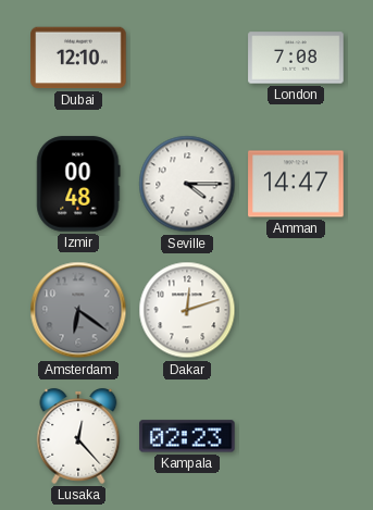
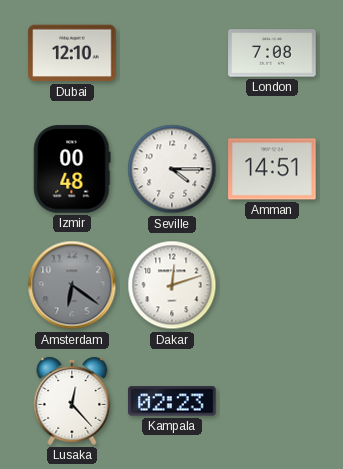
Amman: 14:47 -> 14:51 (272, 169)
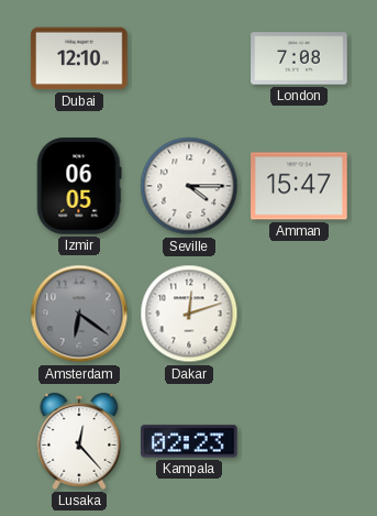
Izmir: 00:48 -> 06:05 (79, 186)
Amman: 14:51 -> 15:47 (299, 186)
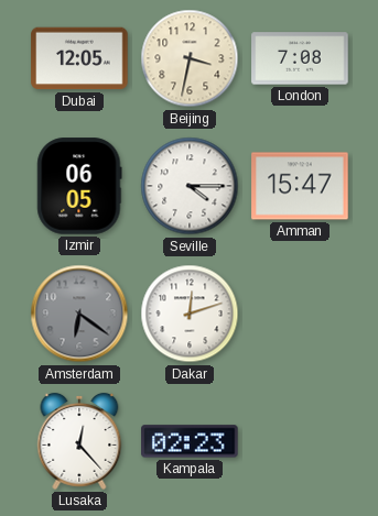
Dubai: 12:10 -> 12:05 (79, 58)
Beijing: none -> 3:32 (190, 58)
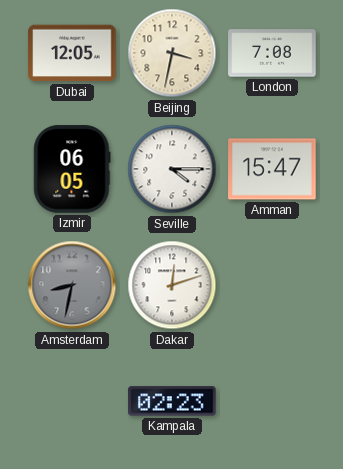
Amsterdam: 6:21 -> 8:32 (72, 285)
Lusaka: 12:23 -> none (79, 441)
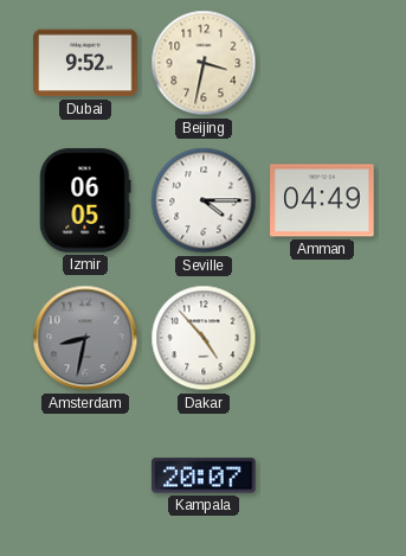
Dubai: 12:05 -> 9:52 (85, 63)
London: 7:08 -> none (272, 53)
Amman: 15:47 -> 04:49 (322, 200)
Dakar: 12:12 -> 4:53 (204, 338)
Kampala: 02:23 -> 20:07 (204, 475)
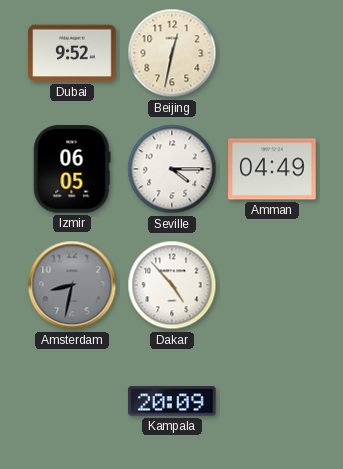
Beijing: 3:32 -> 12:32 (172, 53)
Kampala: 20:07 -> 20:09 (172, 401)
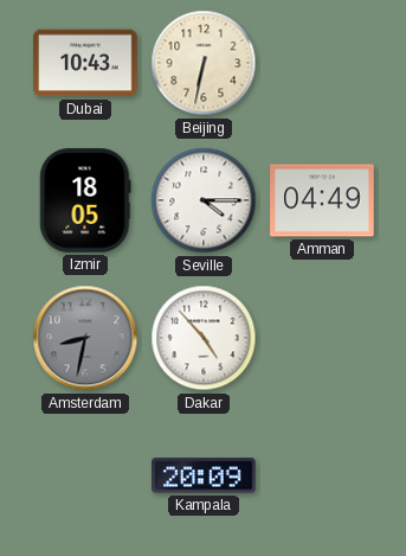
Dubai: 9:52 -> 10:43 (85, 63)
Beijing: 12:32 -> 6:32 (204, 63)
Izmir: 06:05 -> 18:05 (85, 200)
